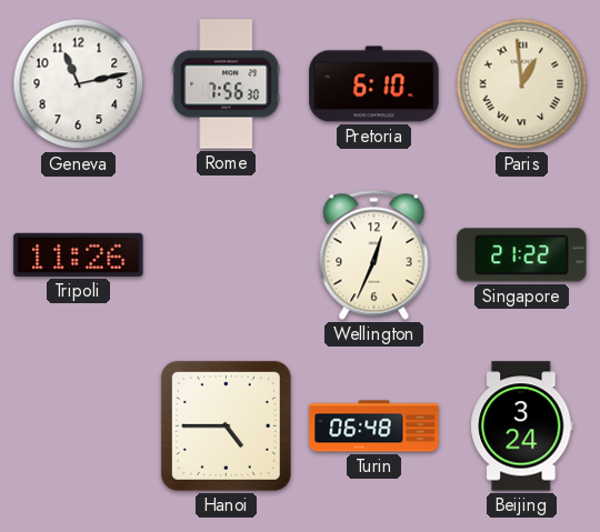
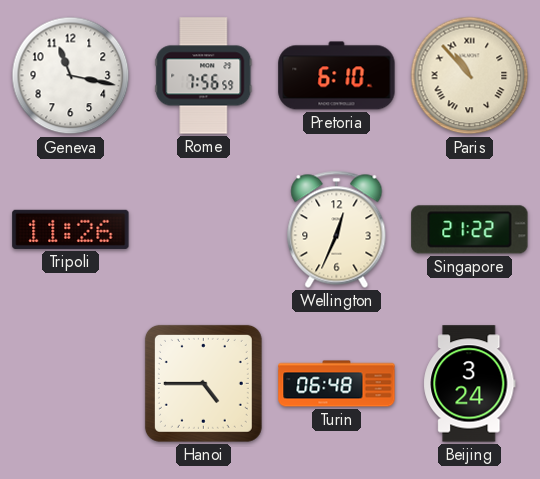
Geneva: 11:13 -> 11:17 (71, 76)
Rome: 7:56:30 -> 7:56:59 (204, 76)
Paris: 12:59 -> 10:53 (470, 76)
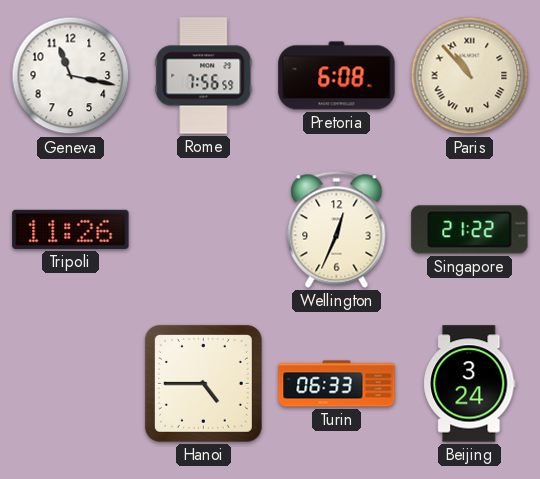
Pretoria: 6:10 -> 6:08 (337, 76)
Turin: 06:48 -> 06:33 (337, 384)
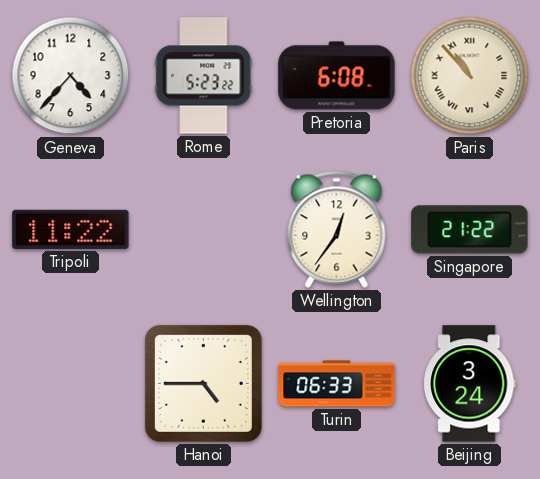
Geneva: 11:17 -> 4:37 (71, 76)
Rome: 7:56 -> 5:23 (204, 76)
Tripoli: 11:26 -> 11:22 (71, 229)
Wellington: 12:34 -> 12:36 (337, 229)
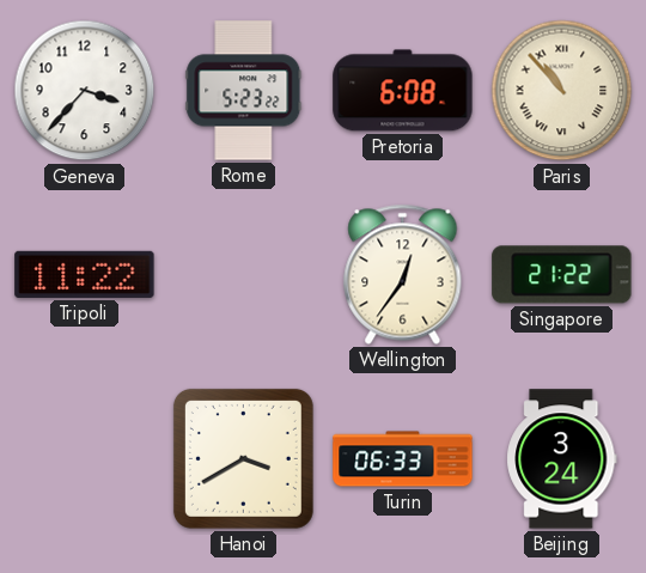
Geneva: 4:37 -> 3:37 (85, 91)
Hanoi: 4:45 -> 3:40 (243, 458)
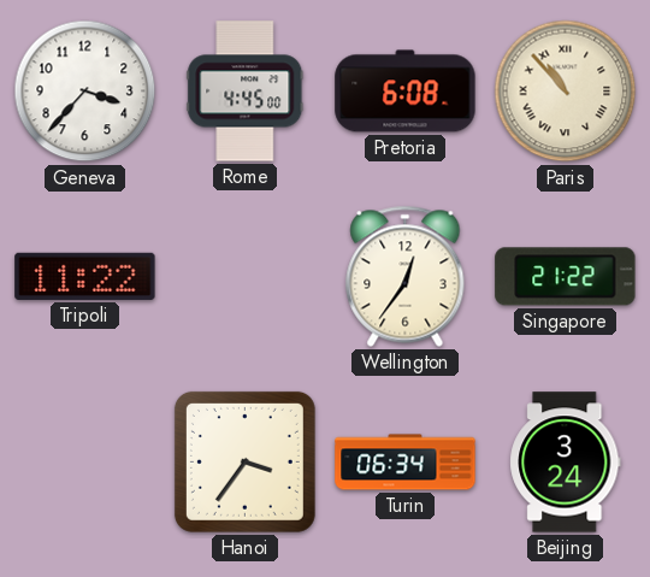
Rome: 5:23 -> 4:45 (246, 92)
Hanoi: 3:40 -> 3:36 (244, 461)
Turin: 06:33 -> 06:34 (406, 463)
